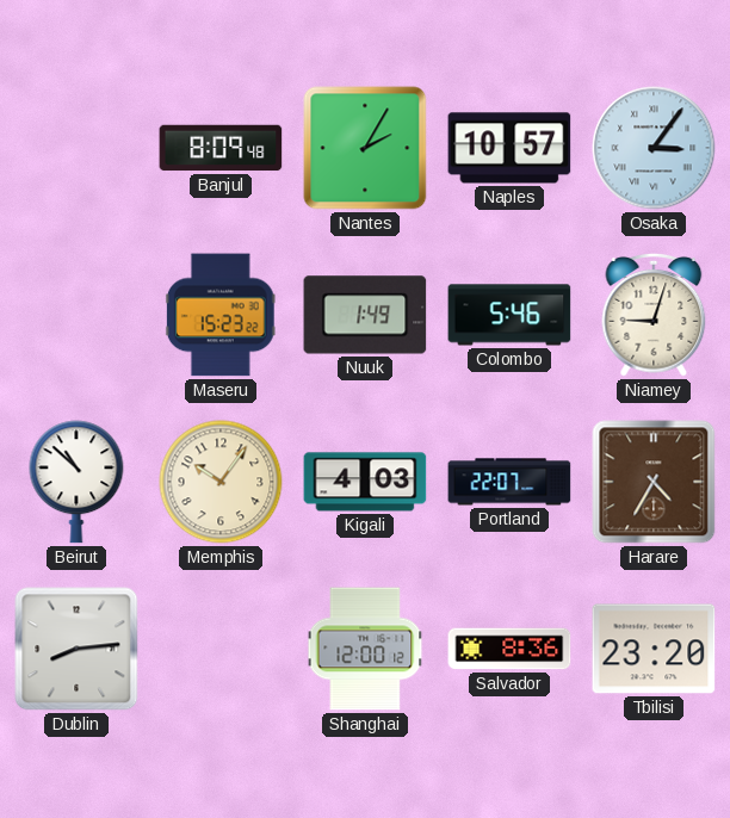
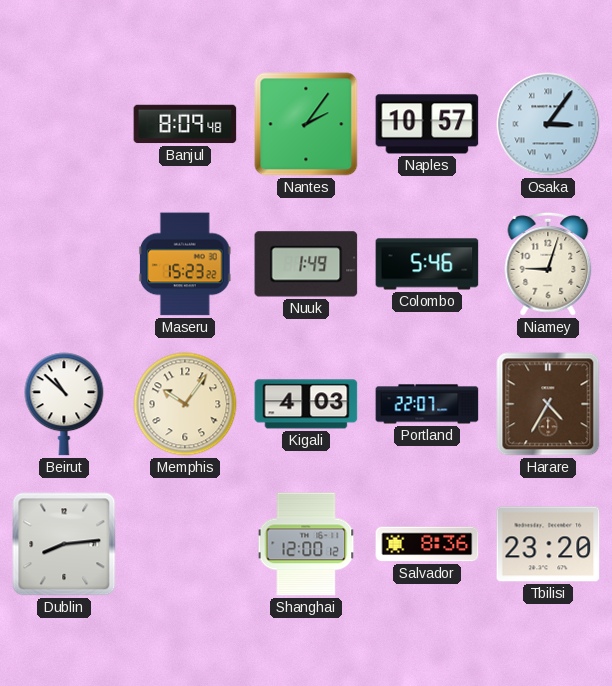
Nantes: 2:05 -> 2:06 (306, 124)
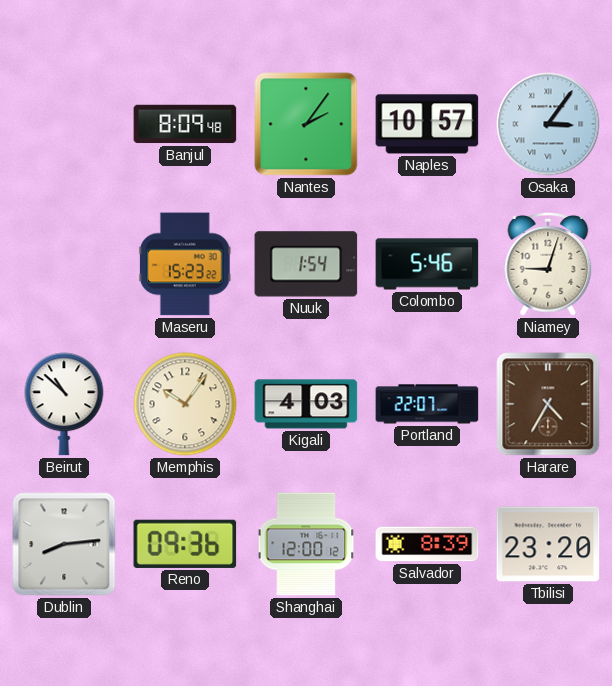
Nuuk: 1:49 -> 1:54 (306, 264)
Reno: none -> 09:36 (185, 544)
Salvador: 8:36 -> 8:39 (427, 544)
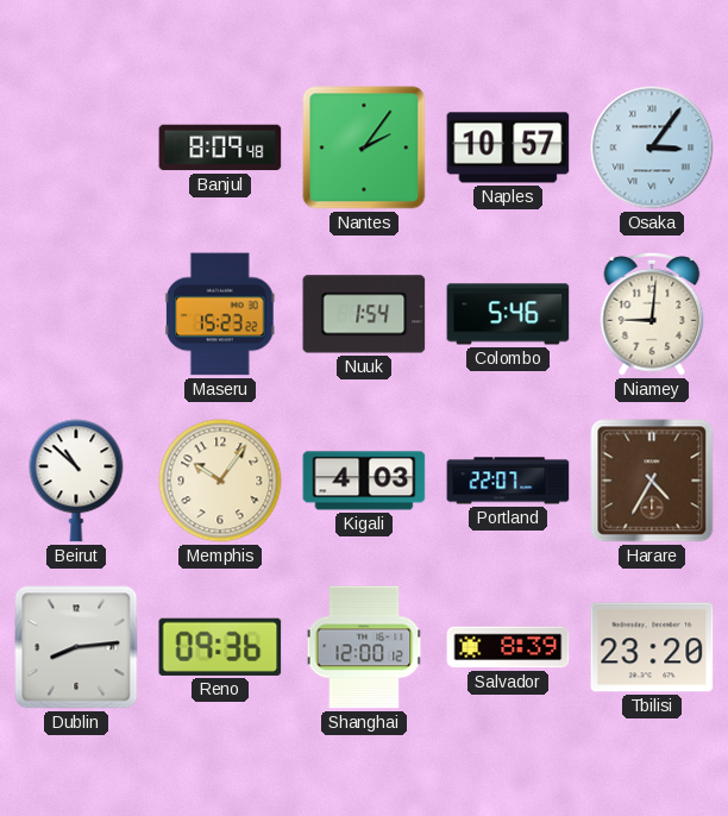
Niamey: 9:03 -> 9:01 (652, 314)
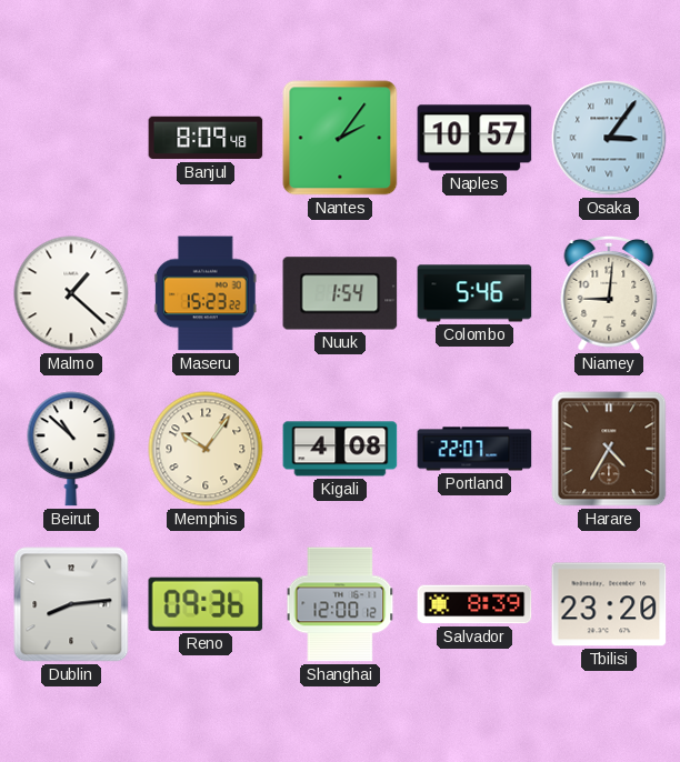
Malmo: none -> 1:22 (71, 293)
Kigali: 4:03 -> 4:08 (340, 449)
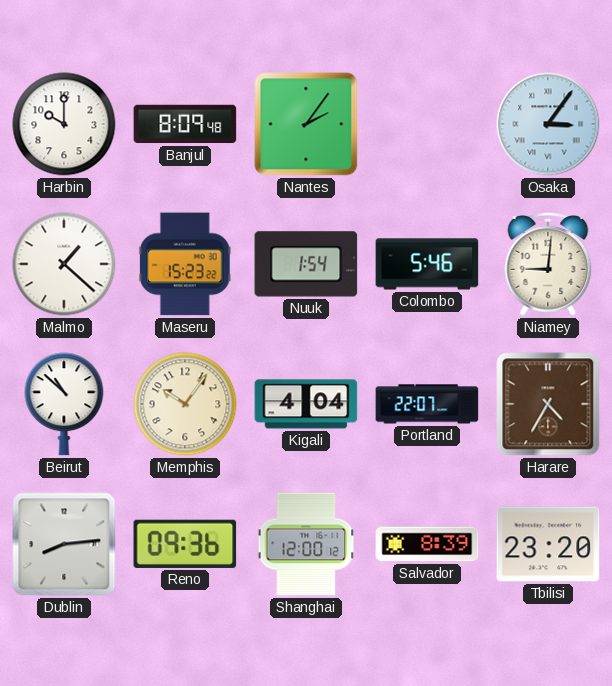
Harbin: none -> 10:00 (64, 124)
Naples: 10:57 -> none (474, 138)
Kigali: 4:08 -> 4:04 (306, 404)
